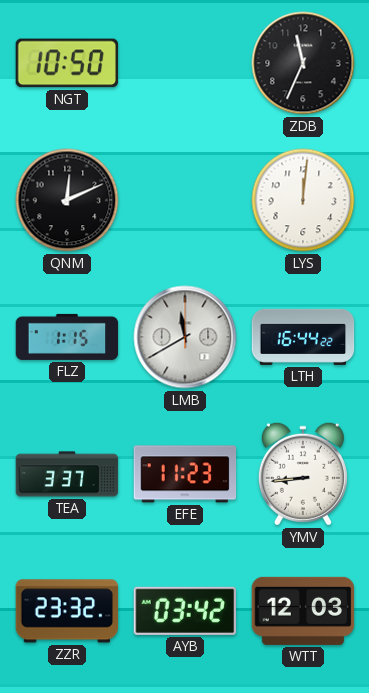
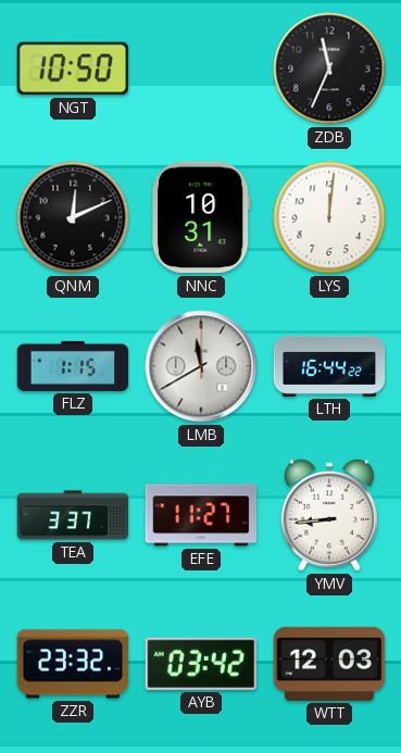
NNC: none -> 10:31 (202, 217)
EFE: 11:23 -> 11:27 (201, 515)
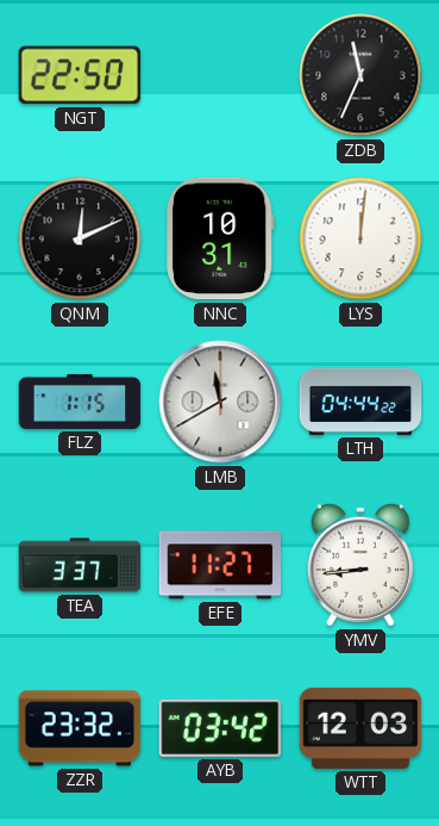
NGT: 10:50 -> 22:50 (80, 75)
LTH: 16:44 -> 04:44 (360, 402)
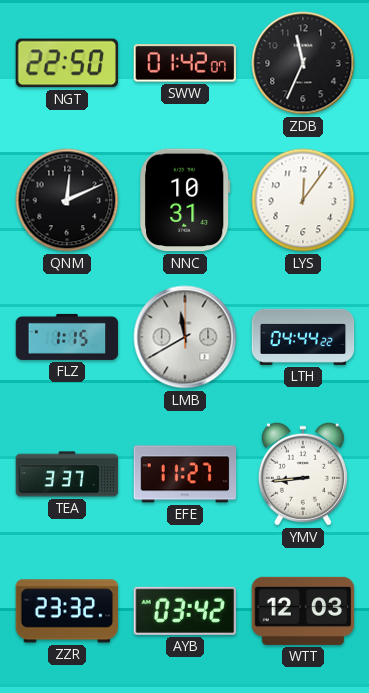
SWW: none -> 01:42 (184, 63)
LYS: 12:01 -> 12:06 (303, 200)
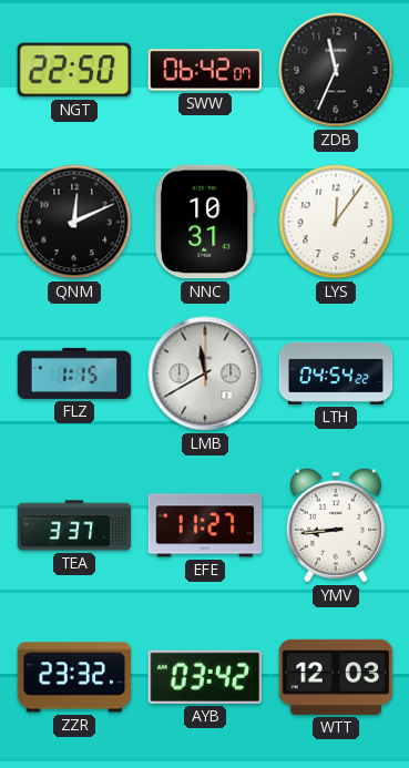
SWW: 01:42 -> 06:42 (204, 70)
LTH: 04:44 -> 04:54 (336, 373)
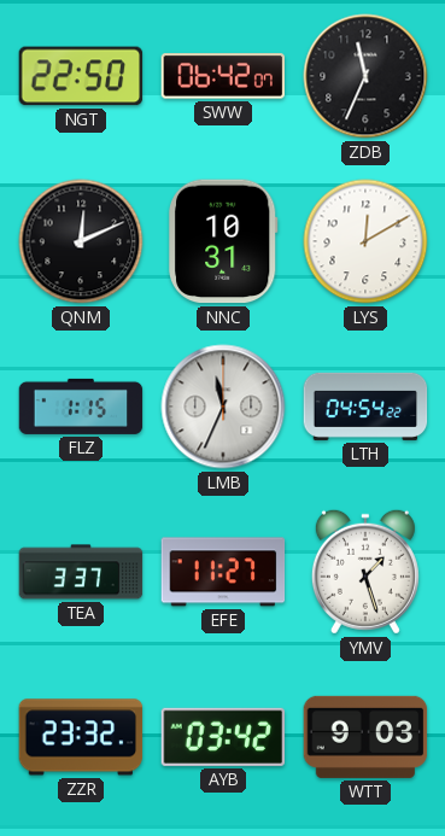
LYS: 12:06 -> 12:10 (365, 241)
LMB: 11:40 -> 11:34 (223, 407)
YMV: 8:44 -> 1:27 (365, 572)
WTT: 12:03 -> 9:03 (365, 737)
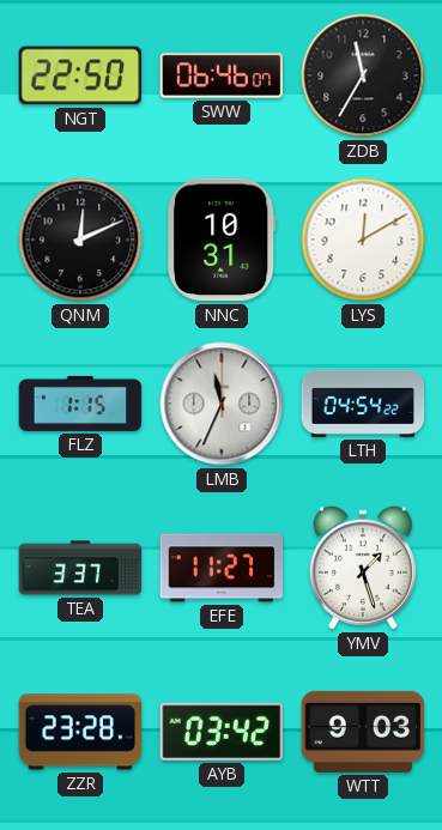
SWW: 06:42 -> 06:46 (220, 75)
ZDB: 11:34 -> 11:35 (363, 75)
ZZR: 23:32 -> 23:28 (80, 732)
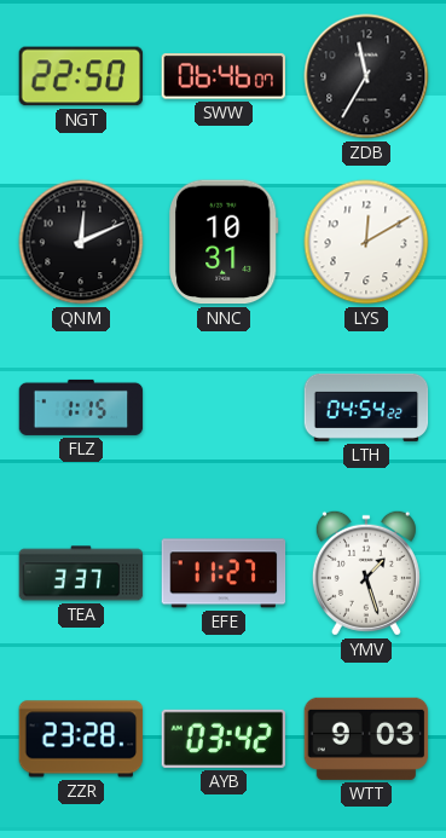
LMB: 11:34 -> none (222, 404)
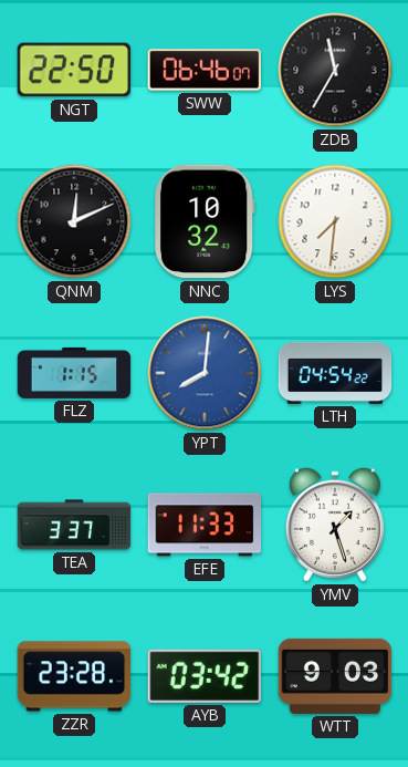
NNC: 10:31 -> 10:32 (206, 221)
LYS: 12:10 -> 7:31 (335, 221)
YPT: none -> 8:01 (205, 373)
EFE: 11:27 -> 11:33 (205, 525)
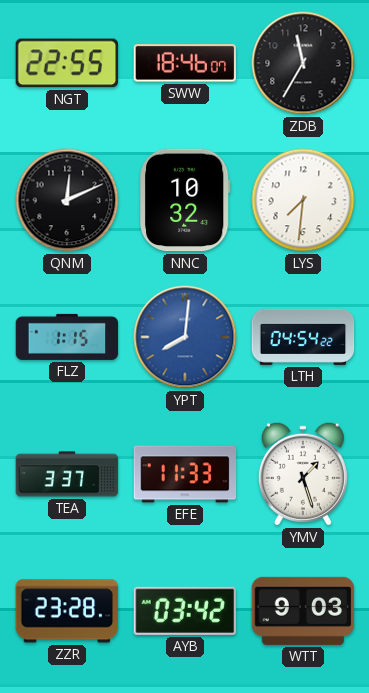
NGT: 22:50 -> 22:55 (67, 63)
SWW: 06:46 -> 18:46 (184, 63)
